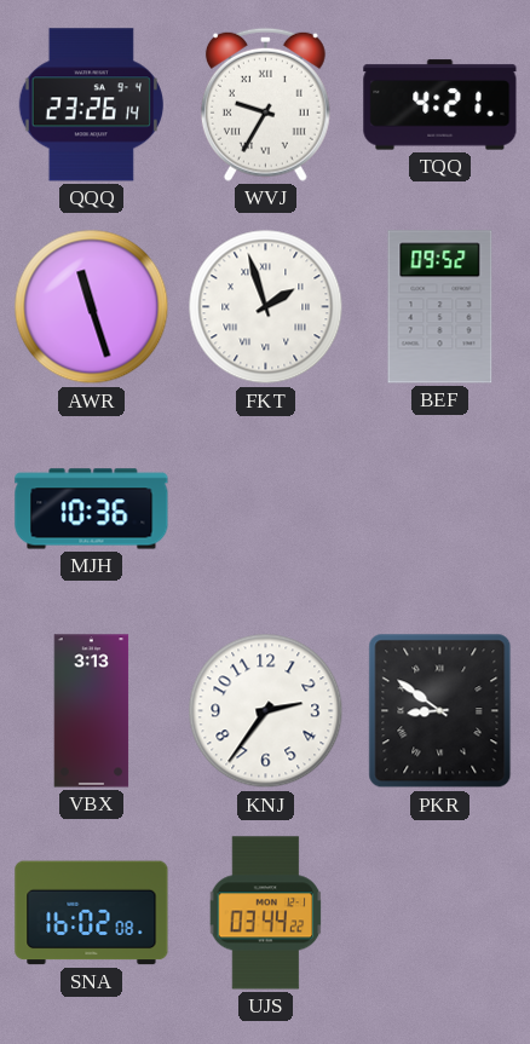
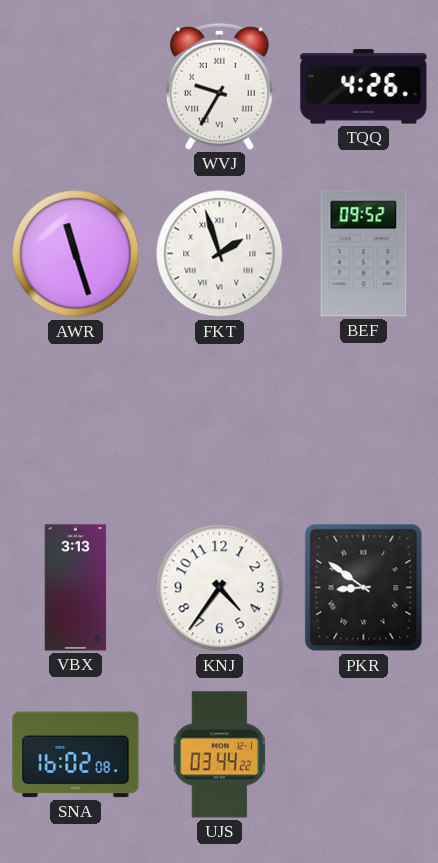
QQQ: 23:26 -> none (91, 105)
TQQ: 4:21 -> 4:26 (364, 87)
MJH: 10:36 -> none (92, 509)
KNJ: 2:36 -> 4:36 (220, 588)
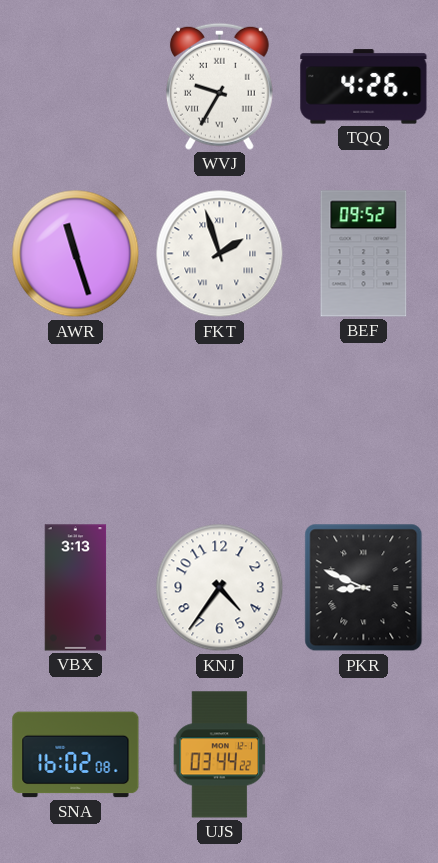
PKR: 8:51 -> 8:49 (364, 588)
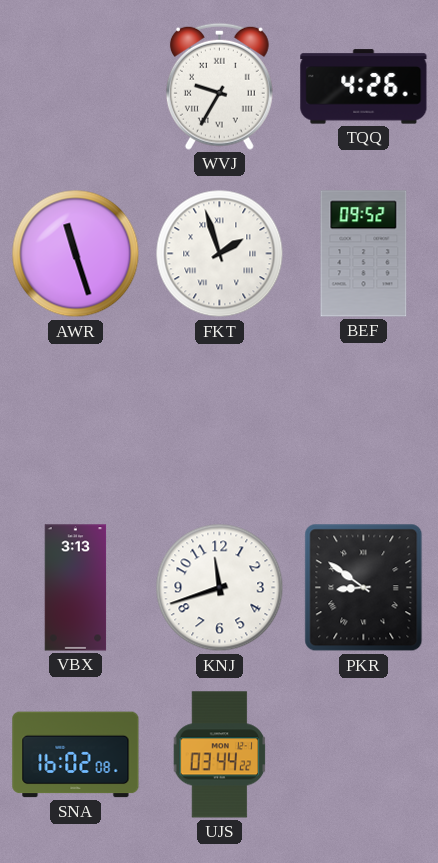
KNJ: 4:36 -> 11:42 (220, 588)
PKR: 8:49 -> 8:51 (364, 588)
